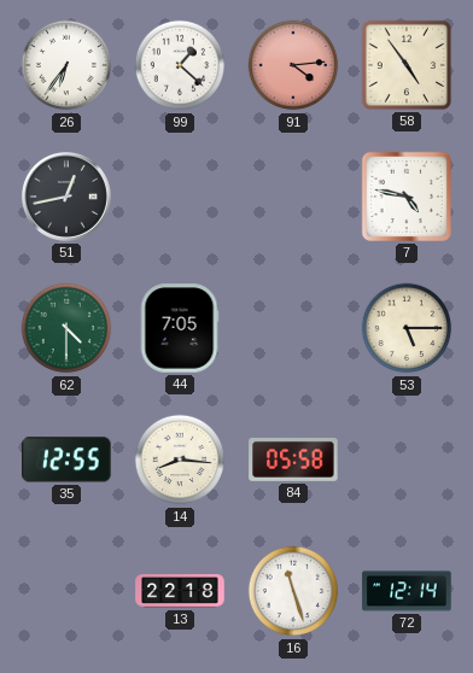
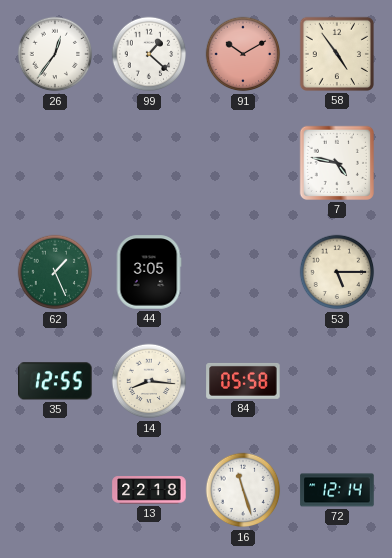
26: 6:36 -> 12:36 (55, 54)
91: 4:14 -> 10:10 (243, 54)
51: 12:43 -> none (66, 197)
62: 4:30 -> 1:26 (55, 272)
44: 7:05 -> 3:05 (149, 272)
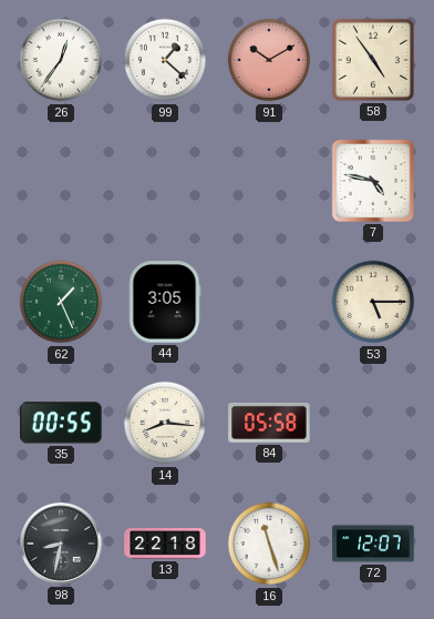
35: 12:55 -> 00:55 (61, 423)
98: none -> 8:32 (61, 544)
72: 12:14 -> 12:07 (373, 544)
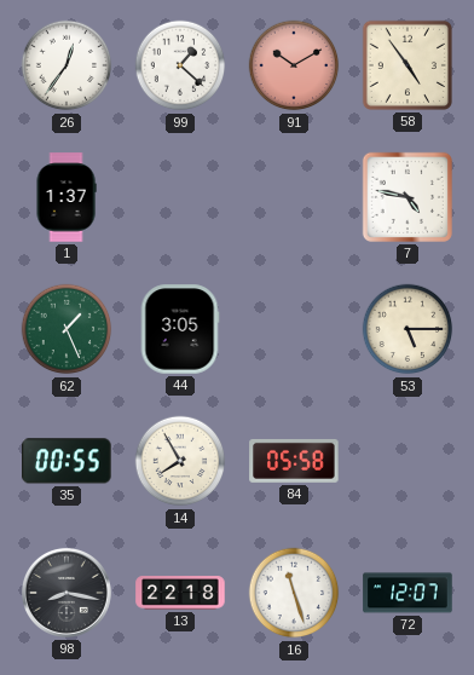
1: none -> 1:37 (67, 197)
14: 8:16 -> 7:55 (180, 461)
98: 8:32 -> 8:17 (67, 593)
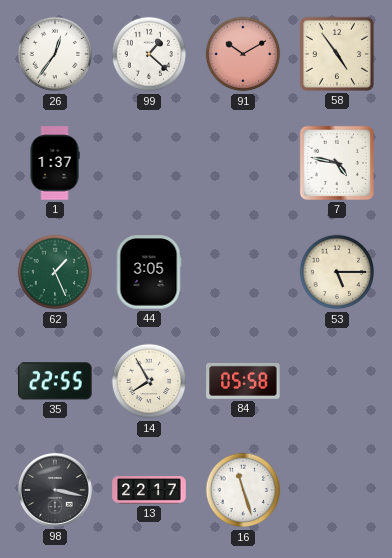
35: 00:55 -> 22:55 (55, 381)
98: 8:17 -> 3:17 (55, 490)
13: 22:18 -> 22:17 (149, 490)
72: 12:07 -> none (407, 593)
